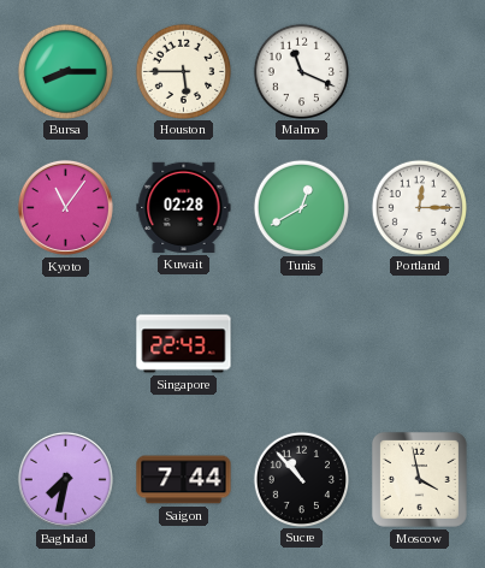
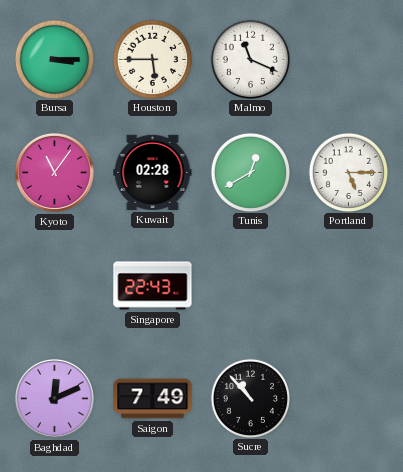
Bursa: 8:15 -> 3:15 (54, 59)
Portland: 12:15 -> 5:15 (348, 172)
Baghdad: 7:32 -> 12:11 (54, 398)
Saigon: 7:44 -> 7:49 (153, 399)
Moscow: 3:58 -> none (419, 479)
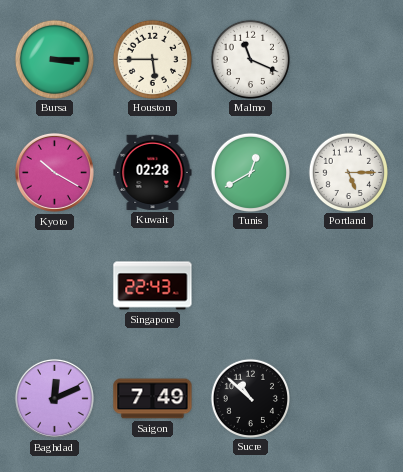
Kyoto: 11:06 -> 10:20 (54, 172)
Sucre: 10:53 -> 10:52 (250, 398)
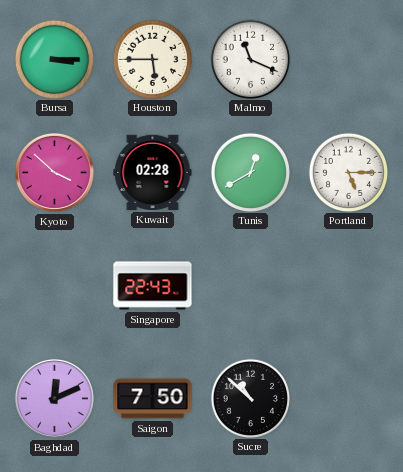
Kyoto: 10:20 -> 3:52 (54, 172)
Saigon: 7:49 -> 7:50 (153, 399)
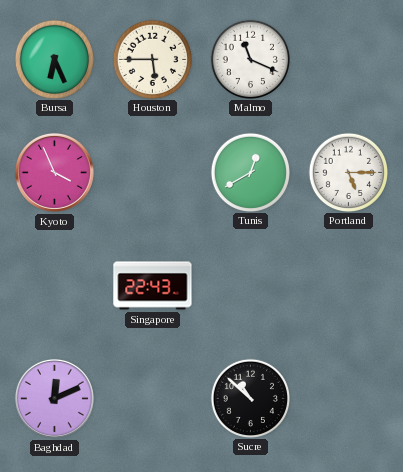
Bursa: 3:15 -> 6:26 (54, 59)
Kyoto: 3:52 -> 3:56 (54, 172)
Kuwait: 02:28 -> none (153, 172)
Saigon: 7:50 -> none (153, 399)
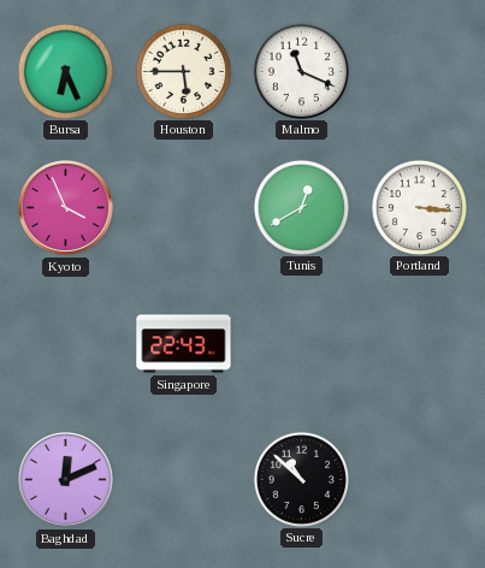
Portland: 5:15 -> 3:16 (419, 207)
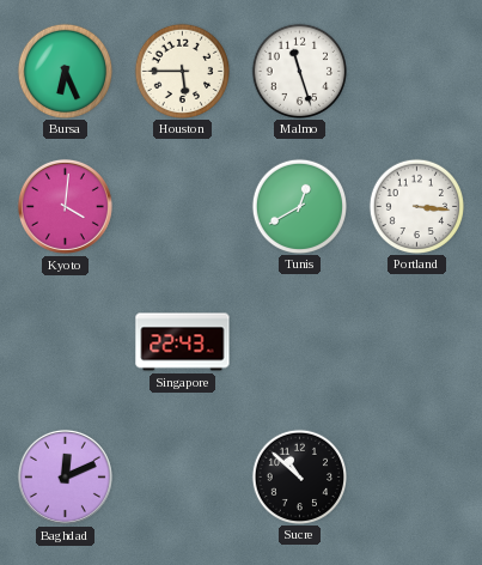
Malmo: 11:19 -> 11:27 (299, 71)
Kyoto: 3:56 -> 4:01 (65, 206)
